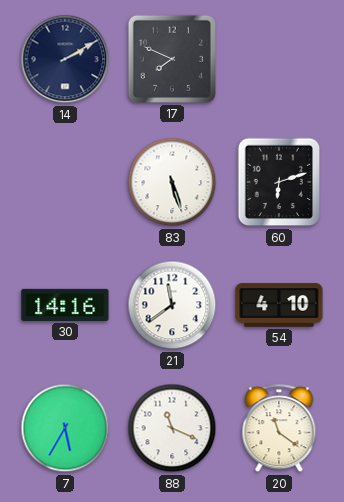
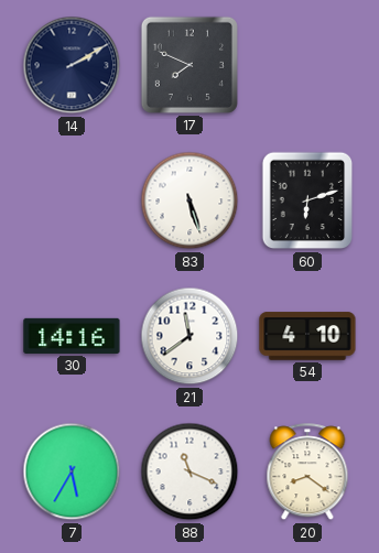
20: 11:21 -> 8:21 (307, 473)
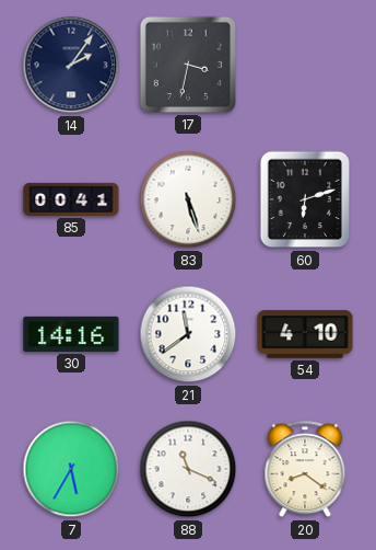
14: 2:10 -> 2:06 (71, 65)
17: 7:49 -> 3:32 (188, 65)
85: none -> 00:41 (71, 199)
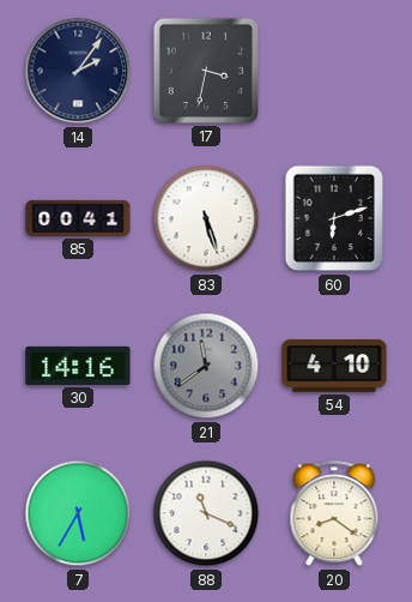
21 dial: white -> grey (206, 366)
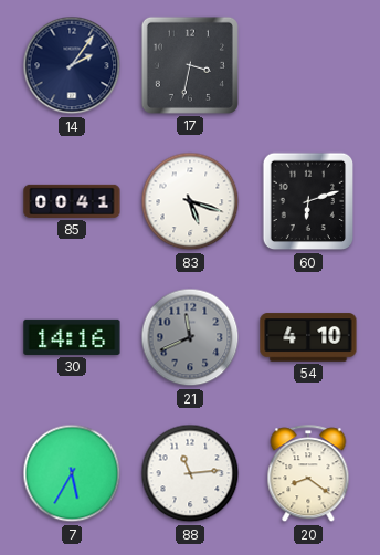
83: 5:27 -> 5:18 (190, 201)
21: 11:39 -> 11:41 (190, 337)
88: 11:19 -> 11:14 (190, 473)
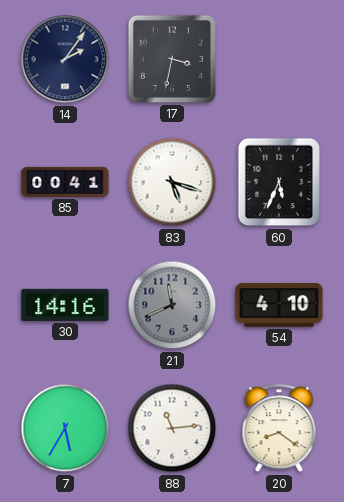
60: 6:12 -> 5:34 (279, 182)
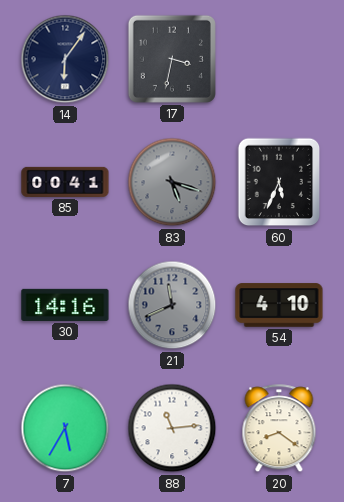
14: 2:06 -> 6:06 (65, 59)
83 dial: white -> grey (172, 182)
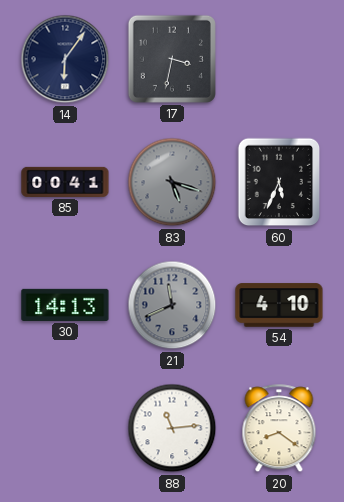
30: 14:16 -> 14:13 (65, 305)
7: 5:35 -> none (65, 428)
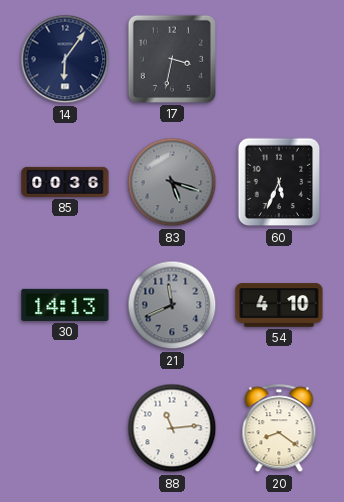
85: 00:41 -> 00:36 (65, 182)
